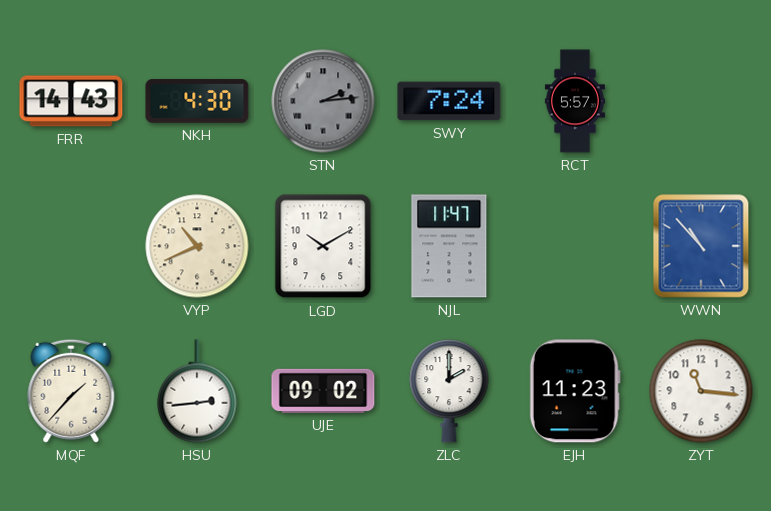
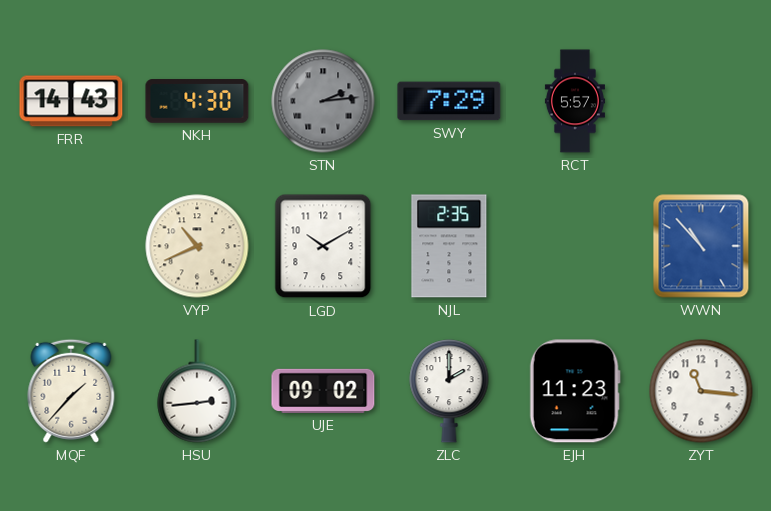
SWY: 7:24 -> 7:29 (449, 101)
NJL: 11:47 -> 2:35 (449, 246)
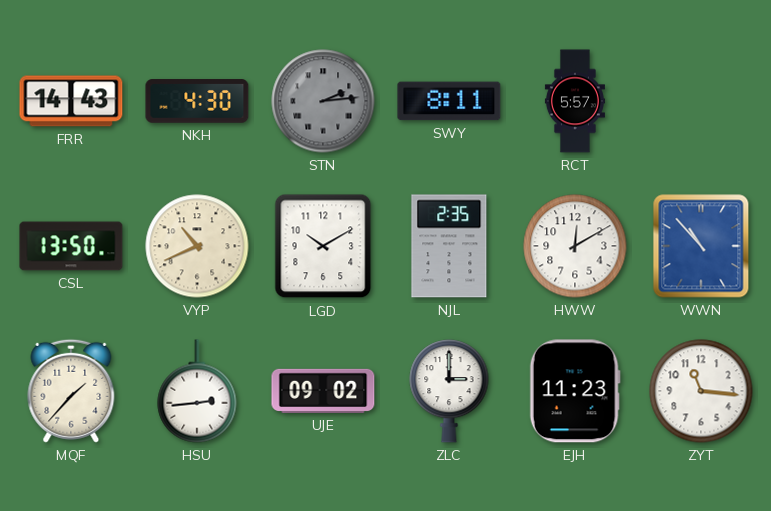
SWY: 7:29 -> 8:11 (449, 101)
CSL: none -> 13:50 (71, 246)
HWW: none -> 12:10 (575, 246)
ZLC: 2:00 -> 3:00 (449, 391)
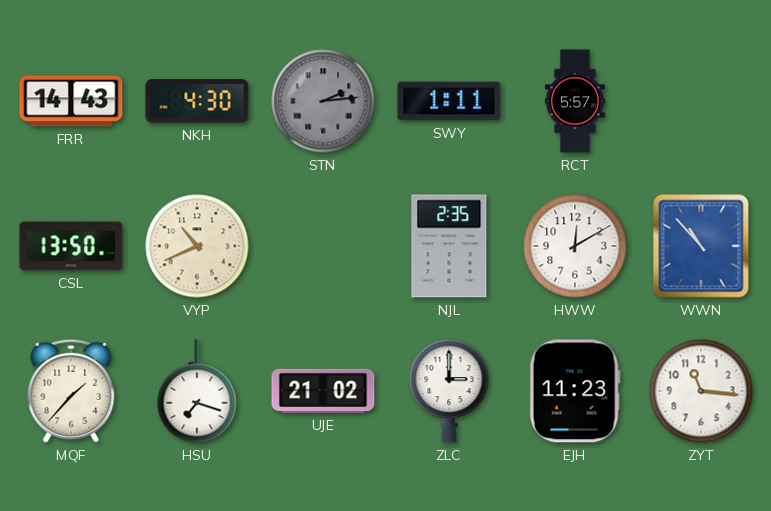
SWY: 8:11 -> 1:11 (449, 101)
LGD: 10:10 -> none (323, 246)
HSU: 2:44 -> 7:18 (197, 391)
UJE: 09:02 -> 21:02 (323, 391)
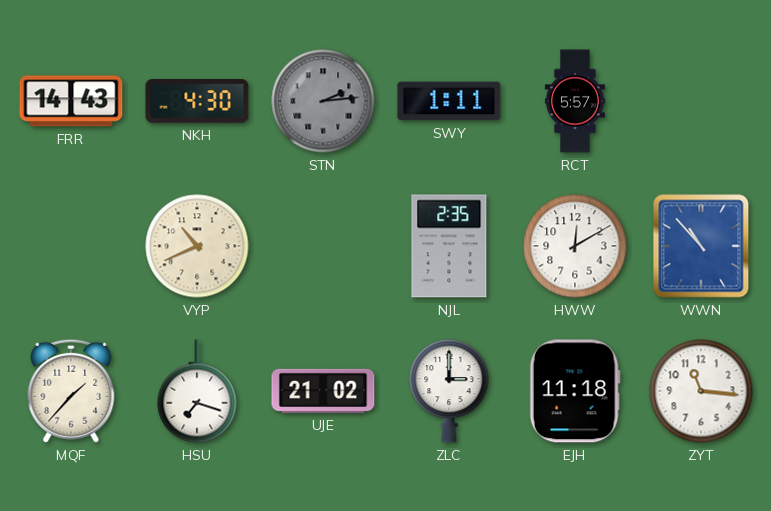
CSL: 13:50 -> none (71, 246)
EJH: 11:23 -> 11:18 (575, 391)
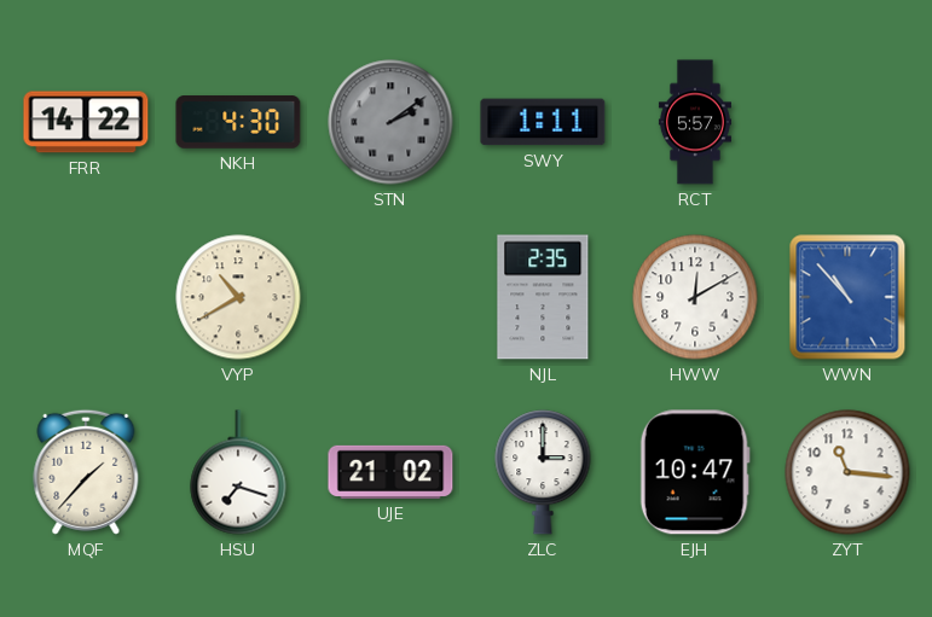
FRR: 14:43 -> 14:22 (86, 122)
STN: 2:14 -> 2:09 (390, 122)
VYP: 10:41 -> 10:40 (238, 297)
EJH: 11:18 -> 10:47 (695, 472)
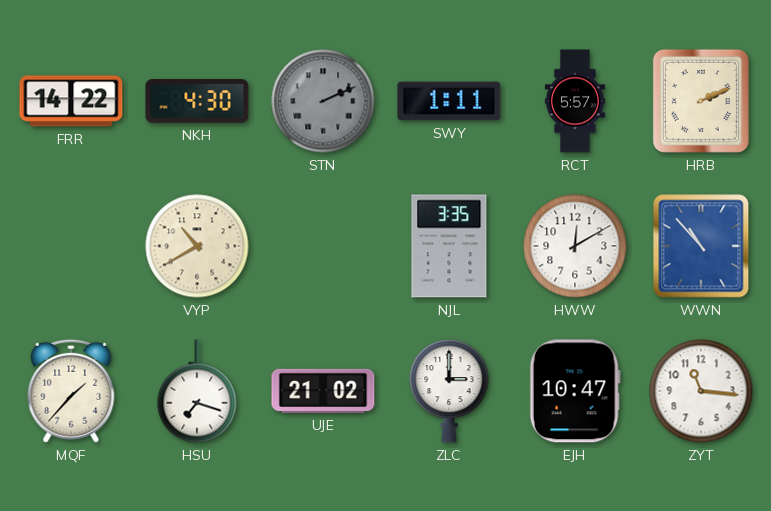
STN: 2:09 -> 2:11 (323, 101)
HRB: none -> 2:11 (701, 101)
NJL: 2:35 -> 3:35 (449, 246)
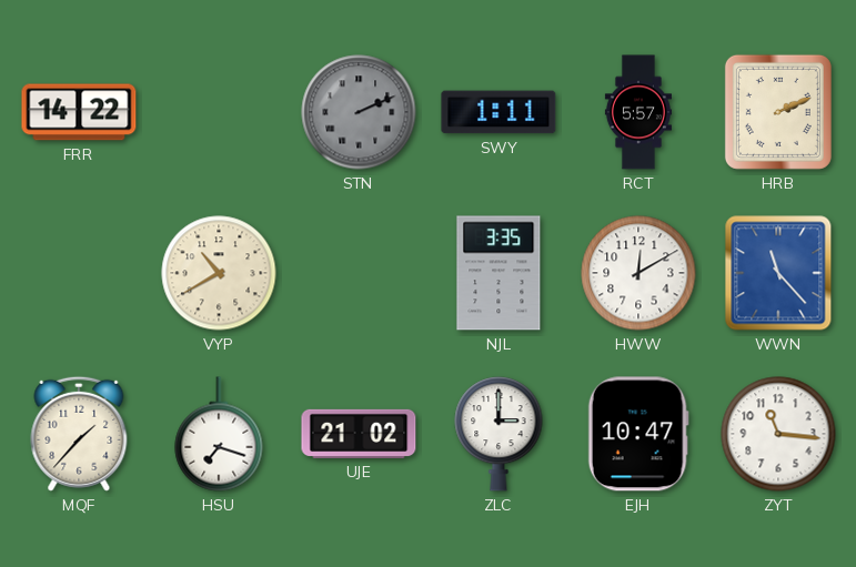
NKH: 4:30 -> none (197, 101)
WWN: 10:53 -> 11:23 (778, 273)
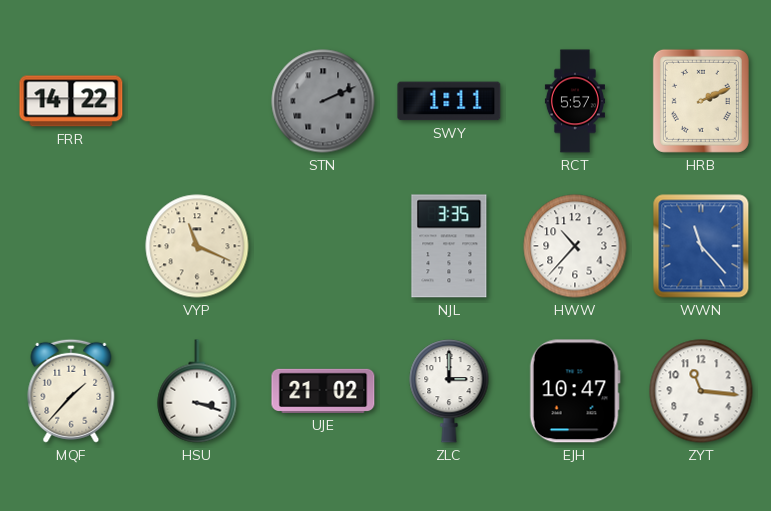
VYP: 10:40 -> 11:19 (197, 246)
HWW: 12:10 -> 10:37 (575, 246)
HSU: 7:18 -> 3:18 (197, 391)
